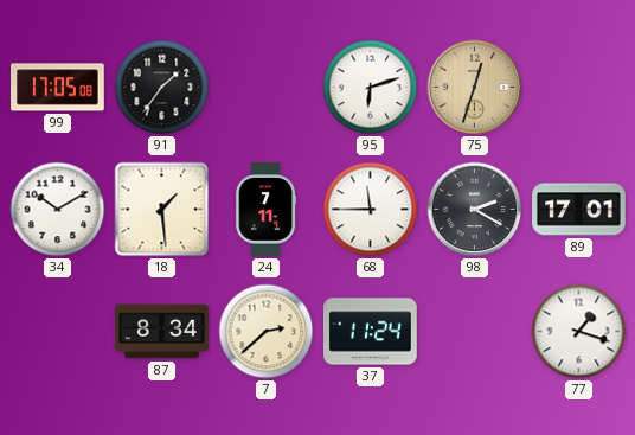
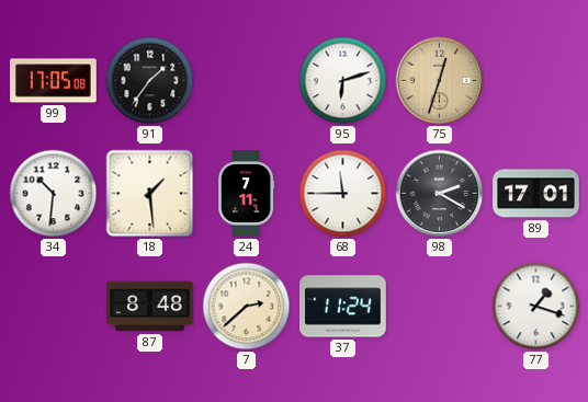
34: 10:10 -> 10:31 (54, 194)
87: 8:34 -> 8:48 (150, 307)
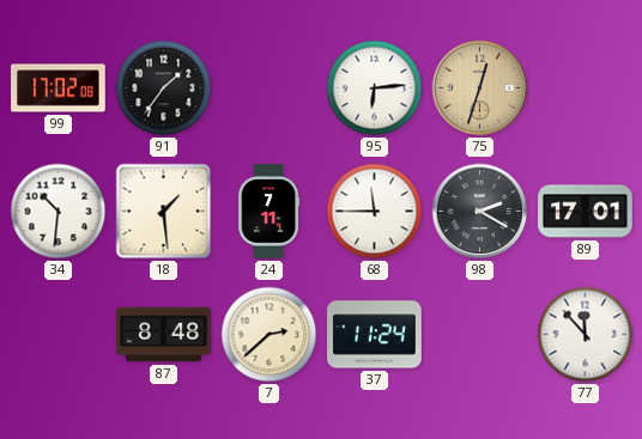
99: 17:05 -> 17:02 (59, 89)
95: 6:12 -> 6:14 (375, 89)
77: 1:18 -> 11:53 (586, 335)
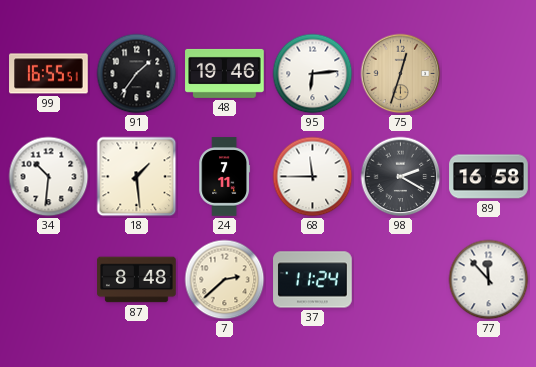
99: 17:02 -> 16:55 (49, 74)
48: none -> 19:46 (225, 73)
89: 17:01 -> 16:58 (489, 177)
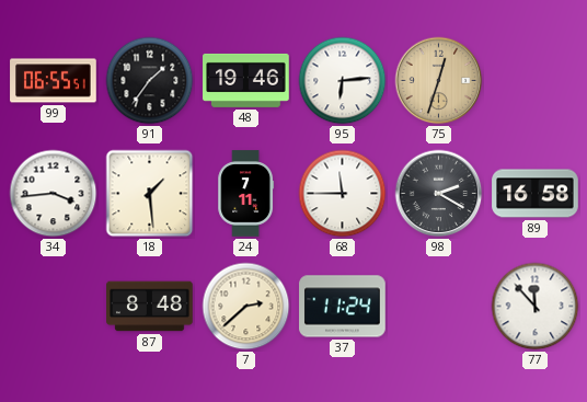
99: 16:55 -> 06:55 (54, 81)
34: 10:31 -> 3:44 (54, 194)
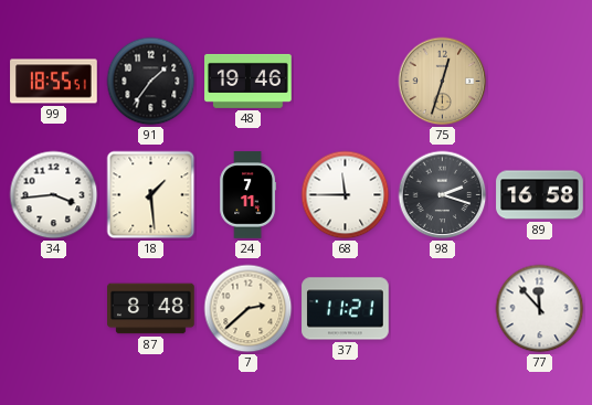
99: 06:55 -> 18:55 (54, 82)
95: 6:14 -> none (343, 81)
98: 2:20 -> 2:18 (443, 195)
37: 11:24 -> 11:21 (346, 309)
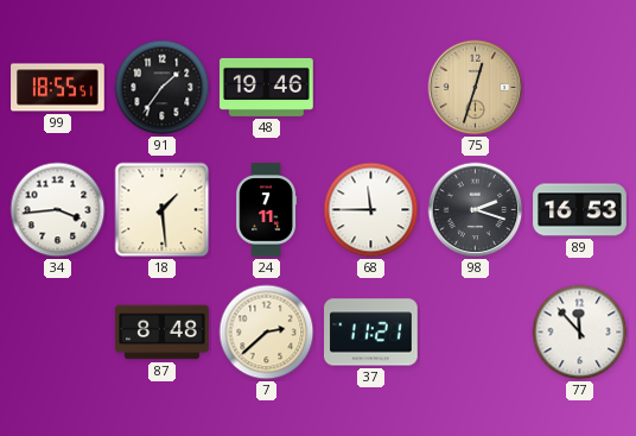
89: 16:58 -> 16:53 (580, 210)
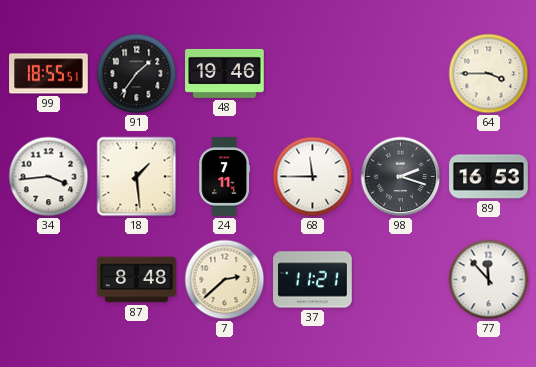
75: 12:33 -> none (476, 88)
64: none -> 3:45 (489, 74)
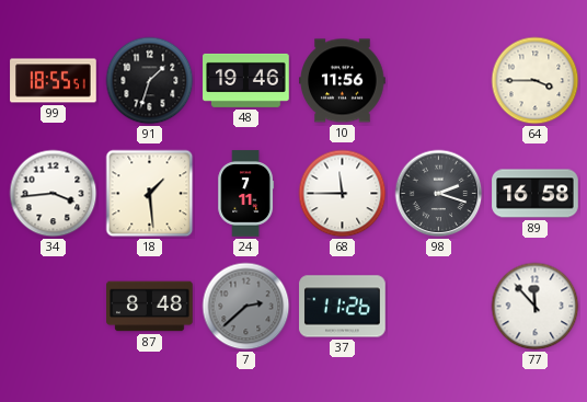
91: 1:36 -> 1:33 (150, 81)
10: none -> 11:56 (343, 81)
89: 16:53 -> 16:58 (536, 194)
7 dial: cream -> grey (246, 307)
37: 11:21 -> 11:26 (343, 307)
